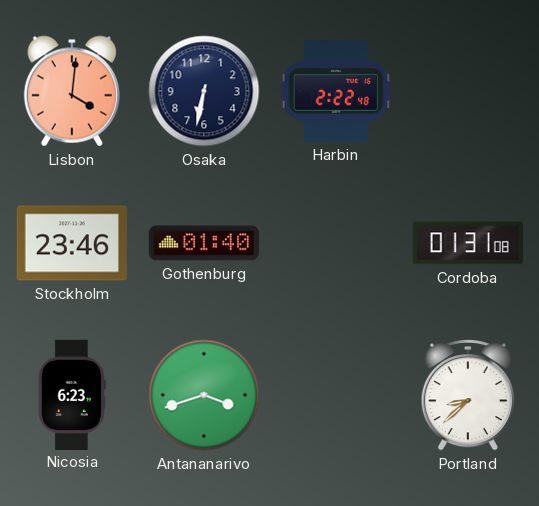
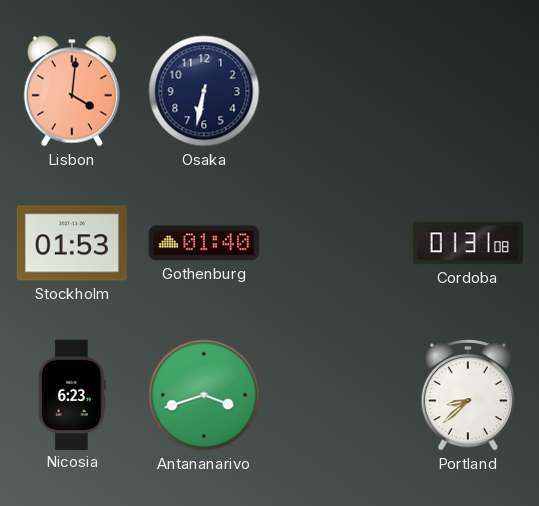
Harbin: 2:22 -> none (336, 91)
Stockholm: 23:46 -> 01:53 (72, 243)
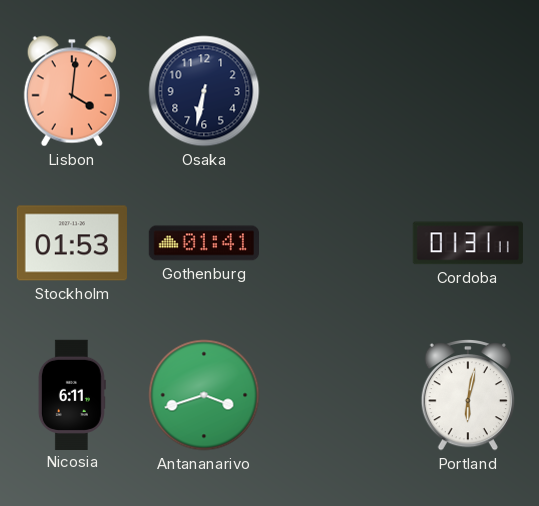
Gothenburg: 01:40 -> 01:41 (203, 243)
Cordoba: 01:31:08 -> 01:31:11 (468, 243)
Nicosia: 6:23 -> 6:11 (72, 394)
Portland: 8:38 -> 6:02 (468, 395)
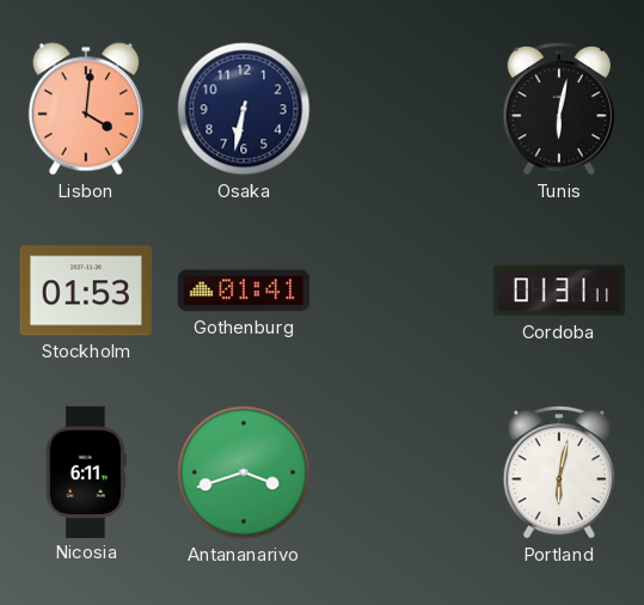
Tunis: none -> 6:02 (559, 109)
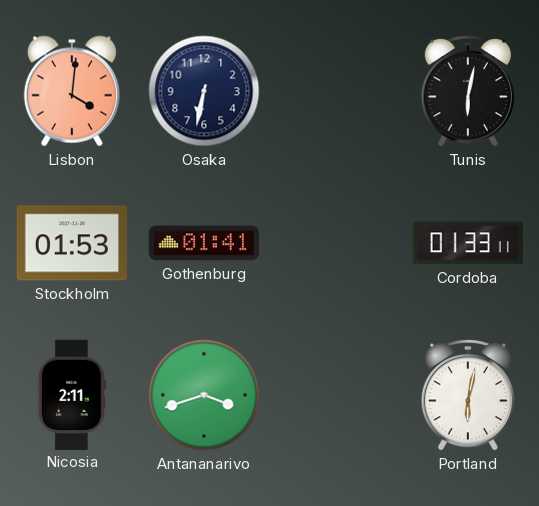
Cordoba: 01:31 -> 01:33 (468, 243)
Nicosia: 6:11 -> 2:11 (72, 394)
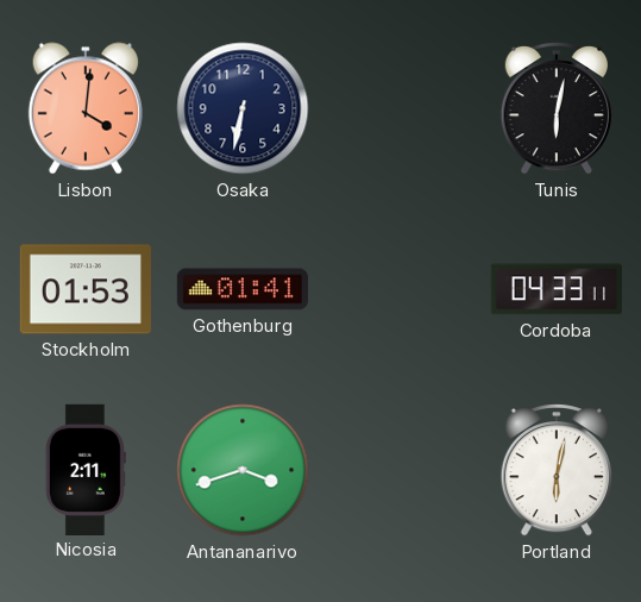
Cordoba: 01:33 -> 04:33 (557, 289)
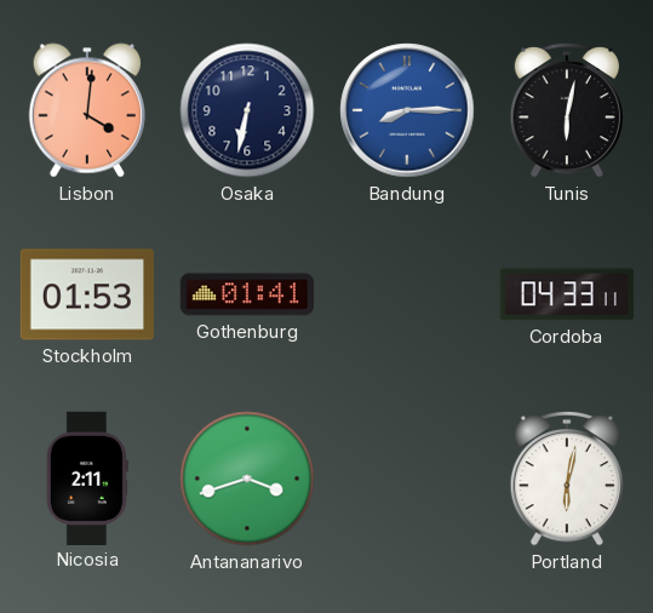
Bandung: none -> 8:15 (407, 110)
